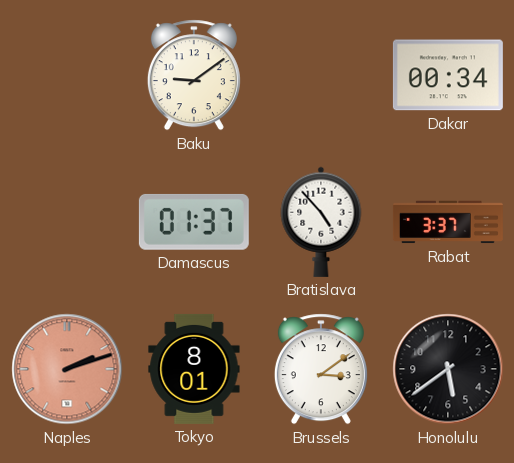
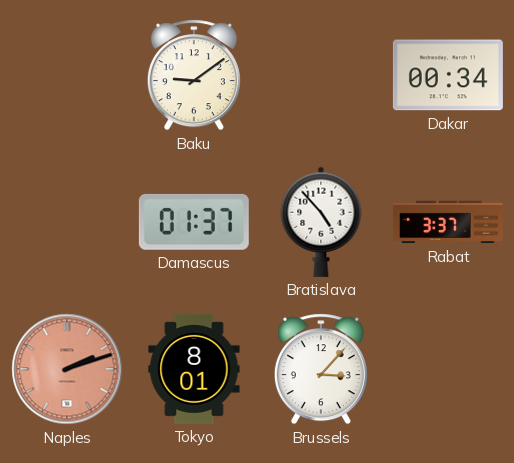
Brussels: 3:09 -> 3:07 (321, 369)
Honolulu: 5:39 -> none (448, 369)
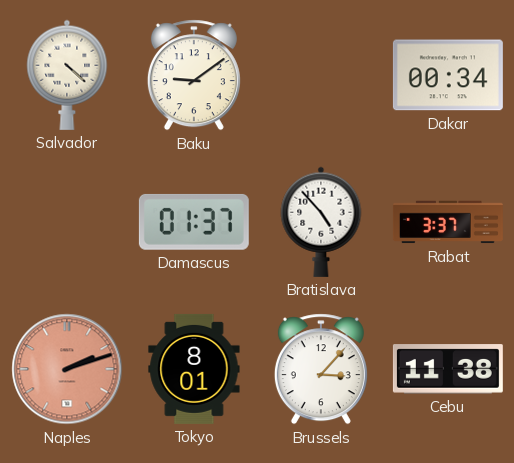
Salvador: none -> 4:22 (67, 75)
Cebu: none -> 11:38 (448, 369)
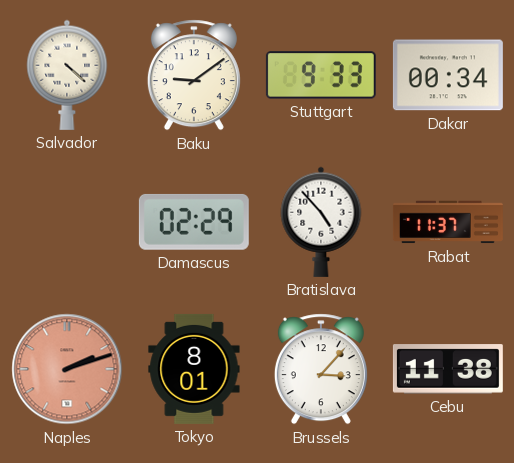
Stuttgart: none -> 9:33 (321, 75)
Damascus: 01:37 -> 02:29 (194, 222)
Rabat: 3:37 -> 11:37 (448, 222)
